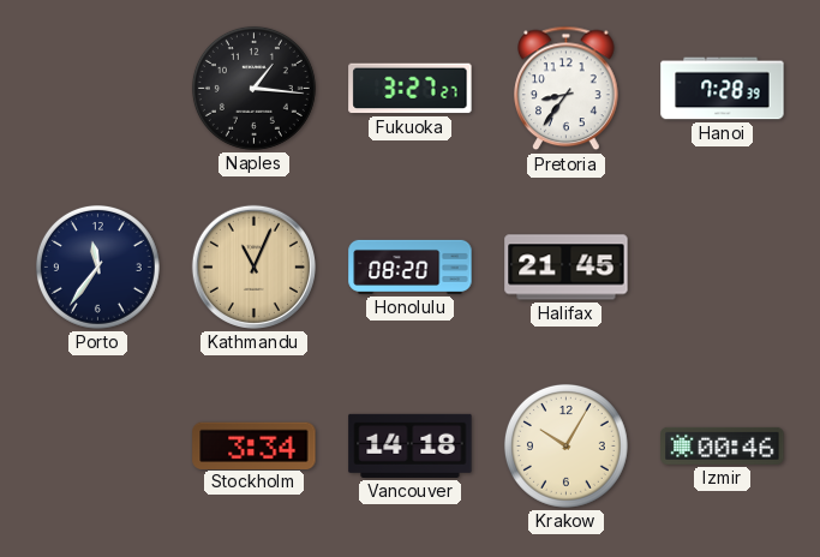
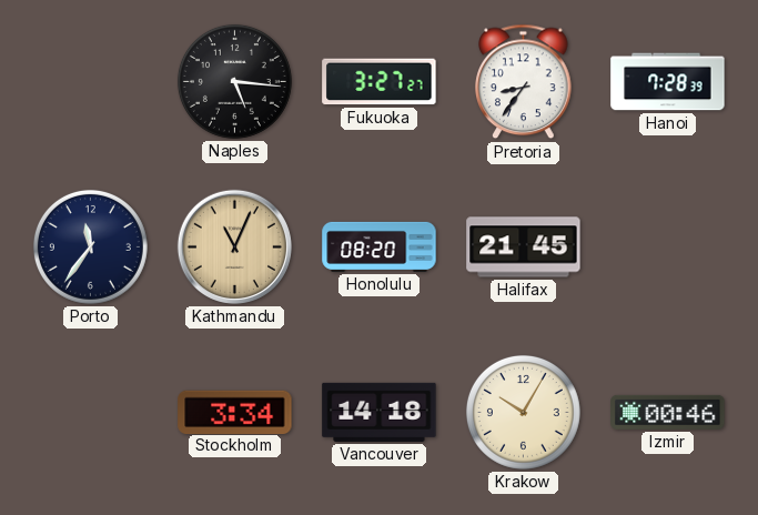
Naples: 1:16 -> 5:16 (234, 81)
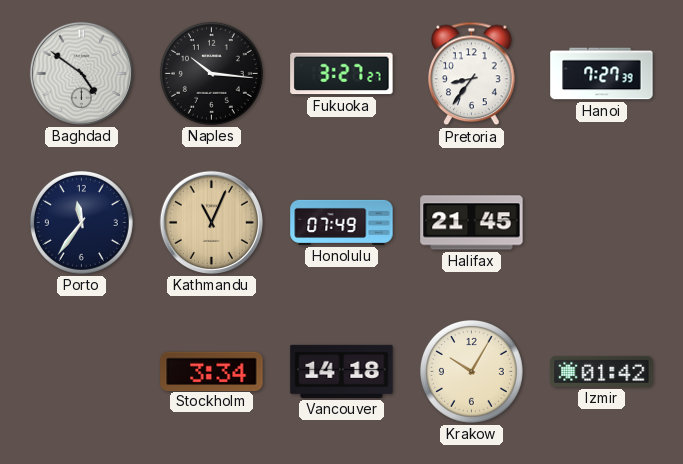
Baghdad: none -> 4:51 (81, 73)
Naples: 5:16 -> 10:16 (211, 73)
Hanoi: 7:28 -> 7:27 (602, 74)
Honolulu: 08:20 -> 07:49 (342, 222)
Izmir: 00:46 -> 01:42 (602, 371)
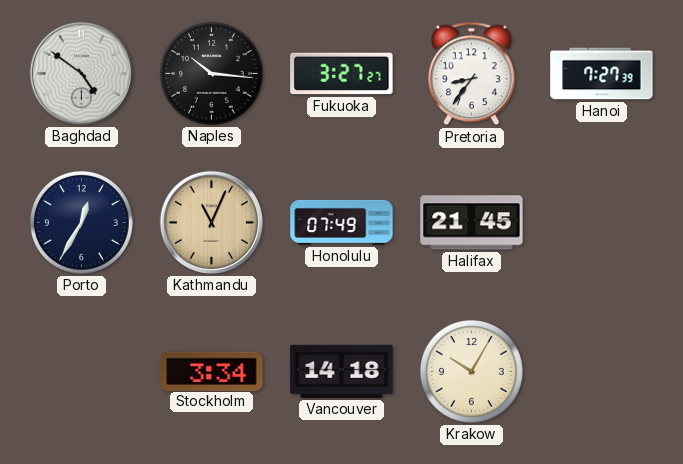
Porto: 11:36 -> 12:35 (81, 222)
Izmir: 01:42 -> none (602, 371)
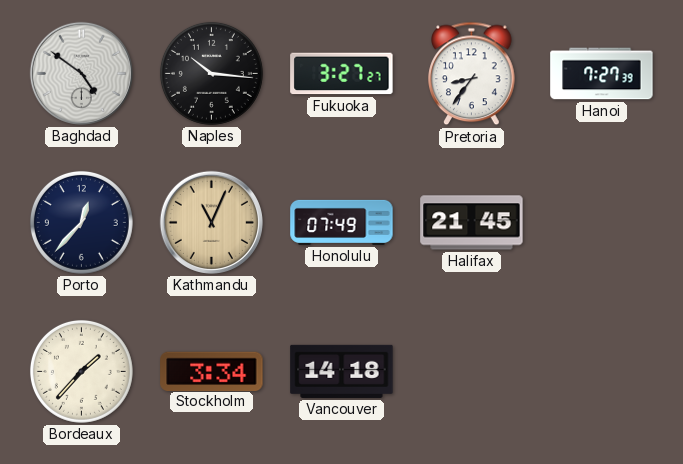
Porto: 12:35 -> 12:37 (81, 222)
Bordeaux: none -> 1:37 (81, 371)
Krakow: 10:05 -> none (471, 371)
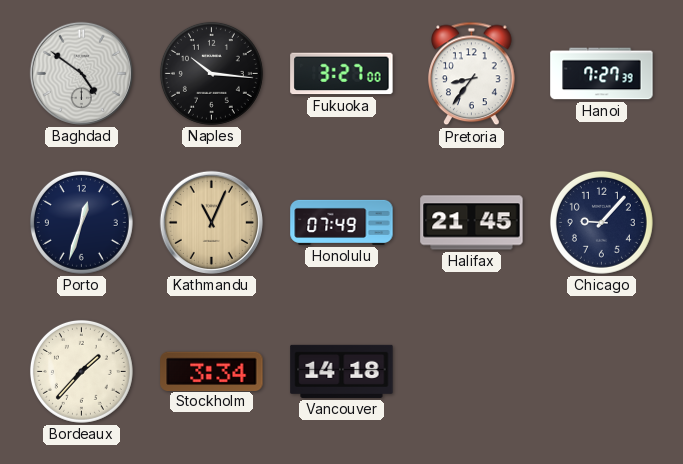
Fukuoka: 3:27:27 -> 3:27:00 (342, 74)
Porto: 12:37 -> 12:33 (81, 222)
Chicago: none -> 9:07 (601, 222)
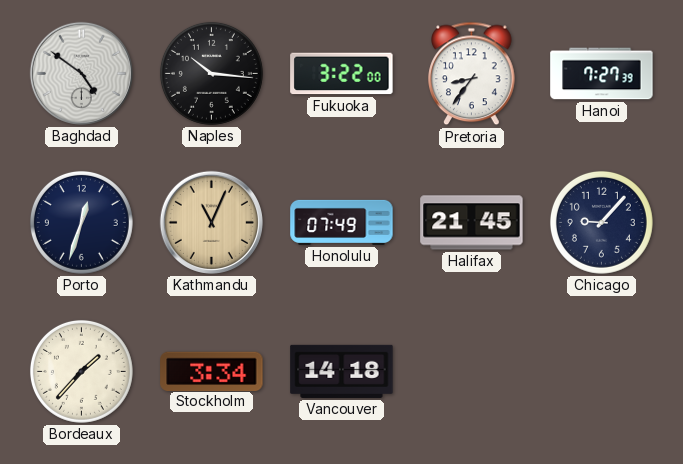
Fukuoka: 3:27 -> 3:22 (342, 74)
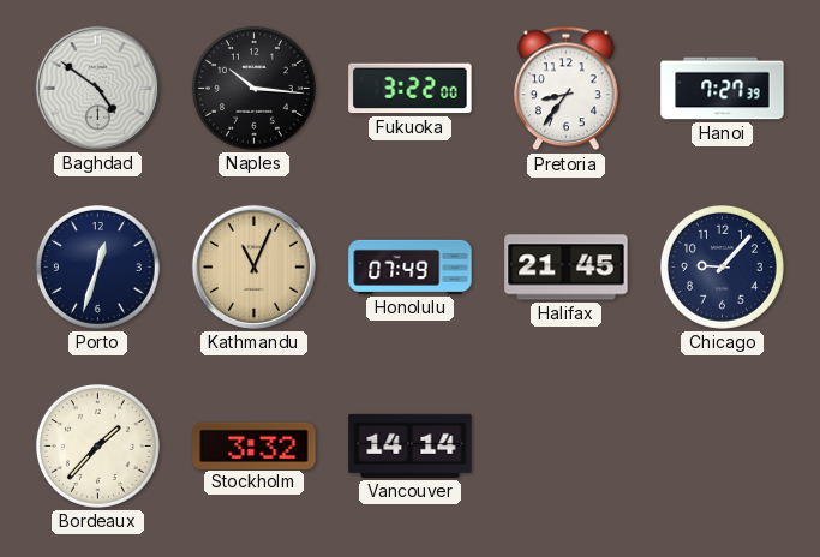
Stockholm: 3:34 -> 3:32 (255, 445)
Vancouver: 14:18 -> 14:14 (411, 445)
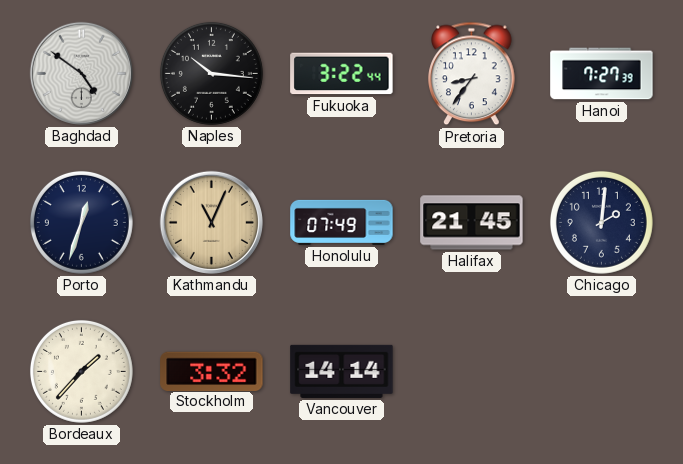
Fukuoka: 3:22:00 -> 3:22:44 (342, 74)
Chicago: 9:07 -> 2:01 (601, 222)
